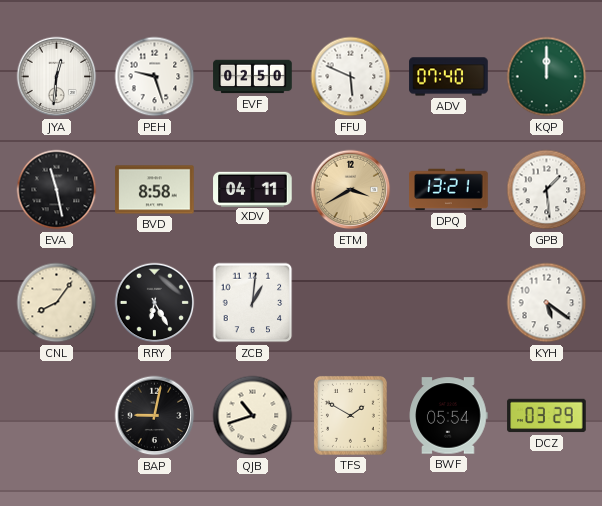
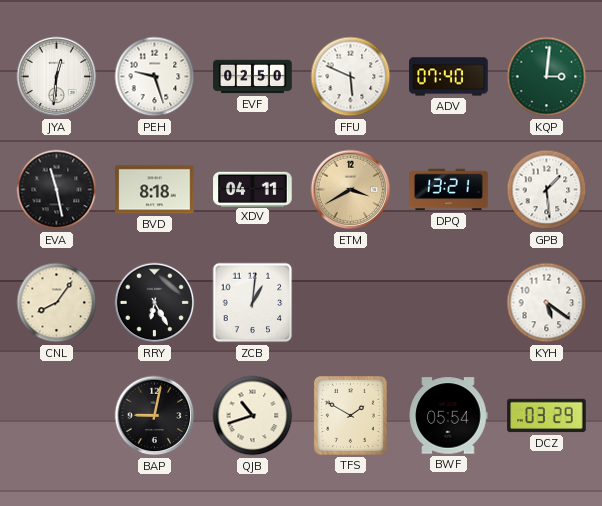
KQP: 12:00 -> 3:01 (547, 77)
BVD: 8:58 -> 8:18 (155, 190)
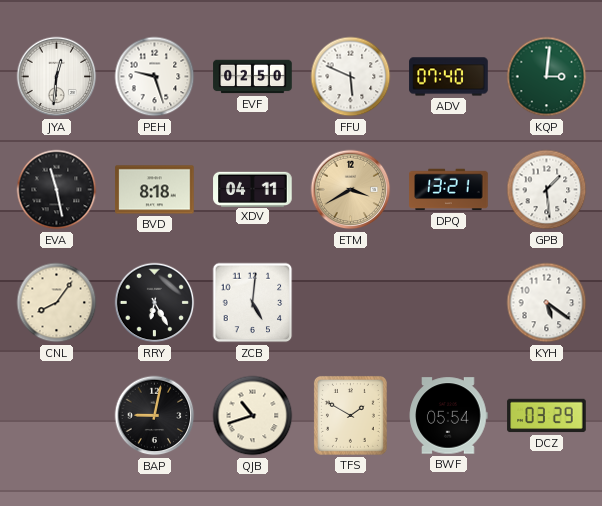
ZCB: 1:01 -> 5:01 (253, 303)
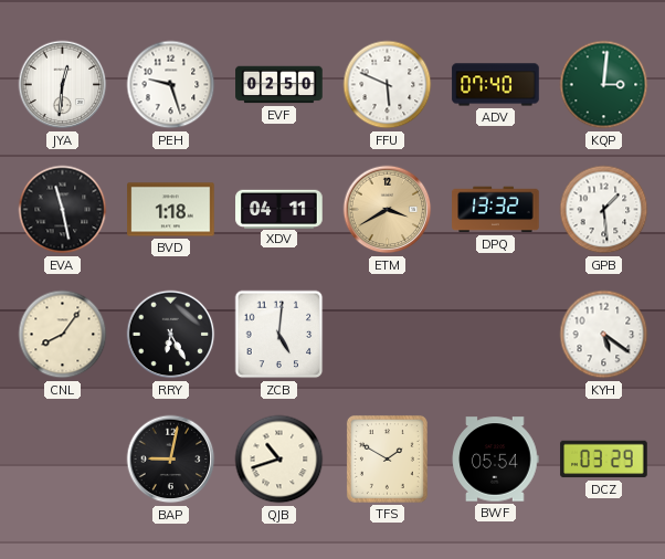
BVD: 8:18 -> 1:18 (171, 210)
DPQ: 13:21 -> 13:32 (496, 210)
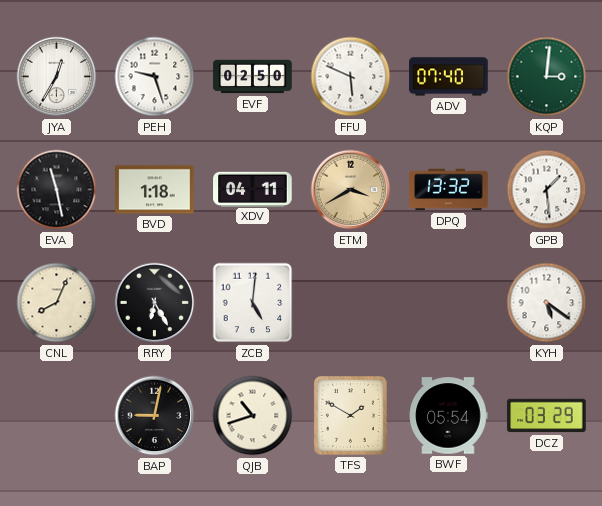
JYA: 12:31 -> 12:35 (57, 77)
CNL: 8:06 -> 8:04 (57, 303)
